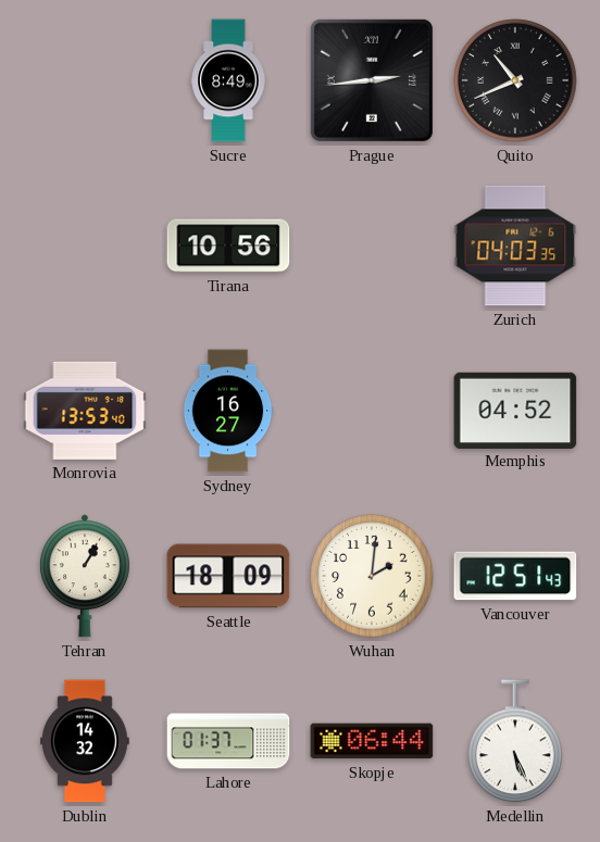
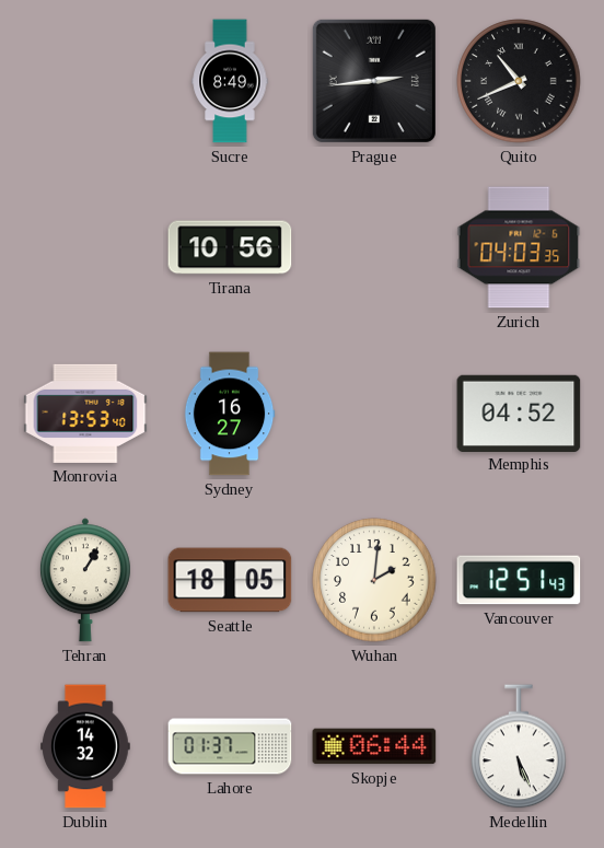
Seattle: 18:09 -> 18:05 (230, 580)
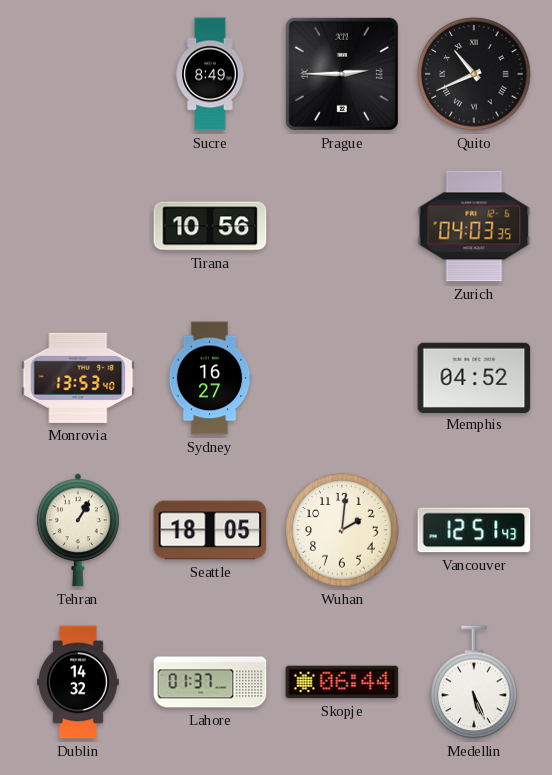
Prague: 2:44 -> 2:45 (342, 74)
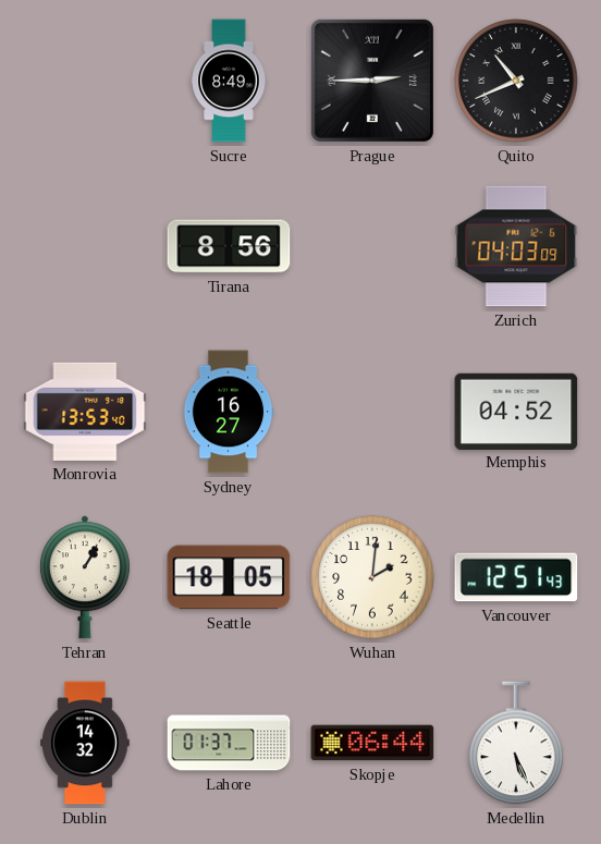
Tirana: 10:56 -> 8:56 (229, 246)
Zurich: 04:03:35 -> 04:03:09 (516, 246)
